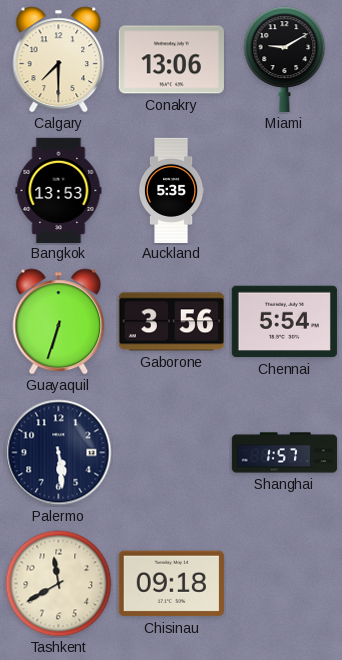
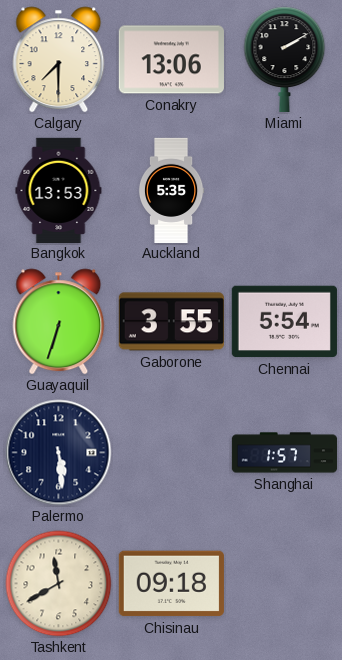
Miami: 9:10 -> 2:10 (285, 59)
Gaborone: 3:56 -> 3:55 (171, 322)
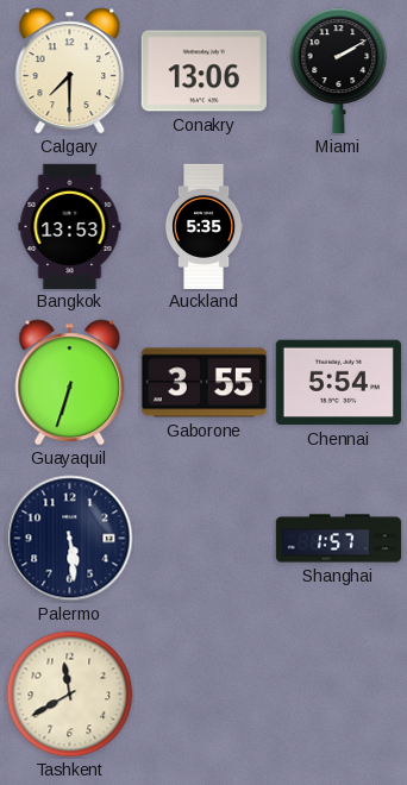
Chisinau: 09:18 -> none (171, 584)
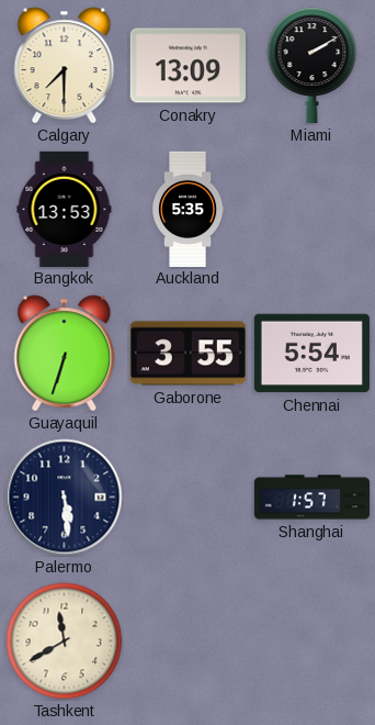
Conakry: 13:06 -> 13:09 (187, 66)
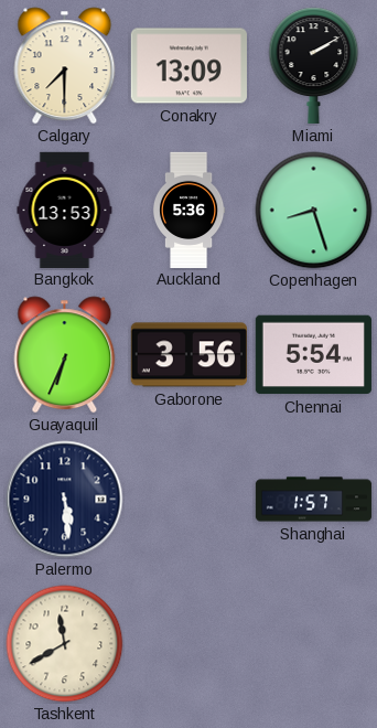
Auckland: 5:35 -> 5:36 (188, 210)
Copenhagen: none -> 8:27 (314, 211)
Guayaquil: 6:33 -> 6:34 (65, 355)
Gaborone: 3:55 -> 3:56 (188, 355)
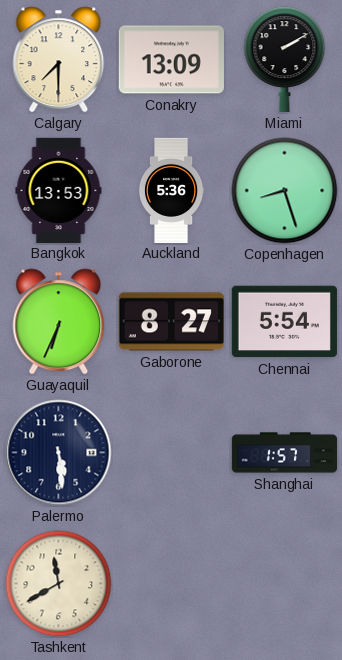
Gaborone: 3:56 -> 8:27 (171, 322)
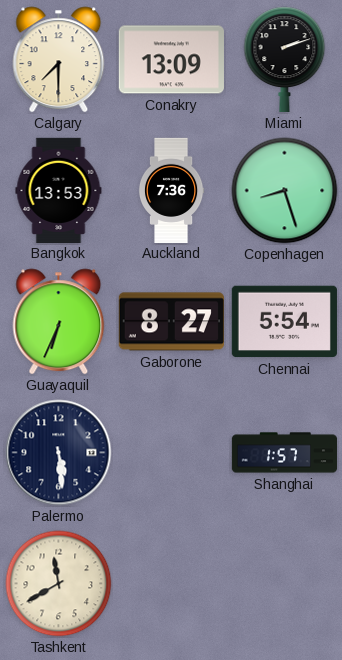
Miami: 2:10 -> 2:12 (285, 59)
Auckland: 5:36 -> 7:36 (171, 190)
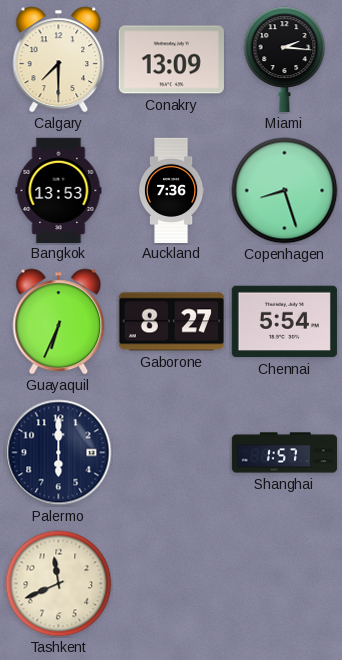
Miami: 2:12 -> 2:16 (285, 59)
Palermo: 5:29 -> 6:00 (59, 453)
Tashkent: 11:40 -> 11:41 (59, 584)
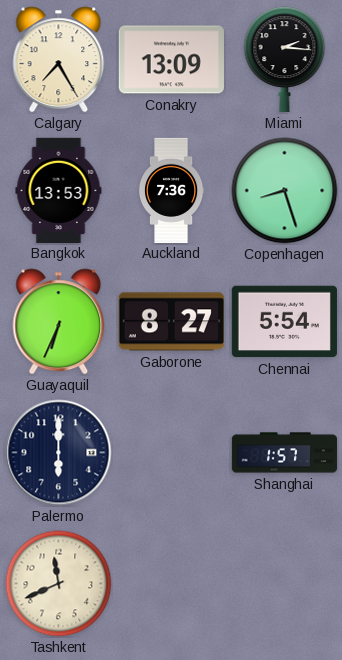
Calgary: 7:30 -> 7:25 (59, 60)
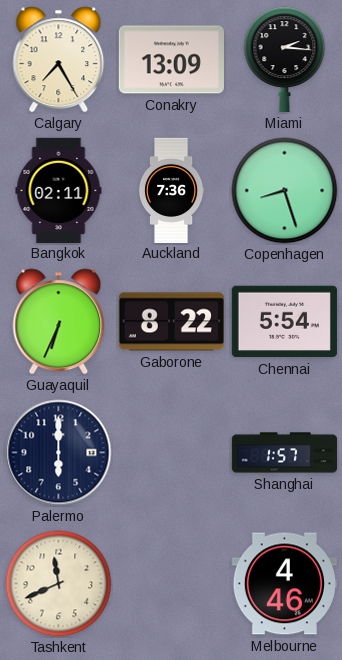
Bangkok: 13:53 -> 02:11 (59, 190)
Gaborone: 8:27 -> 8:22 (171, 322)
Melbourne: none -> 4:46 (284, 584)
